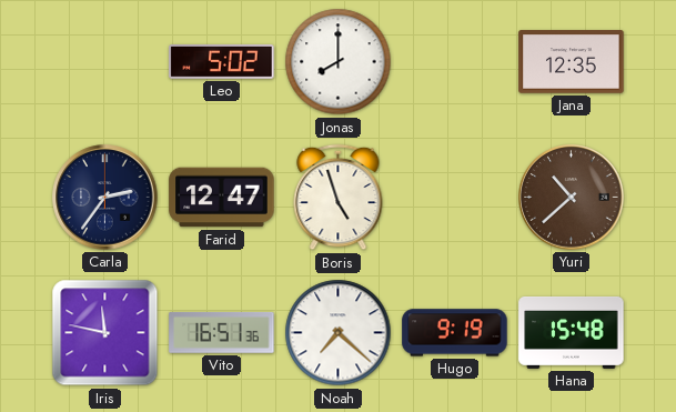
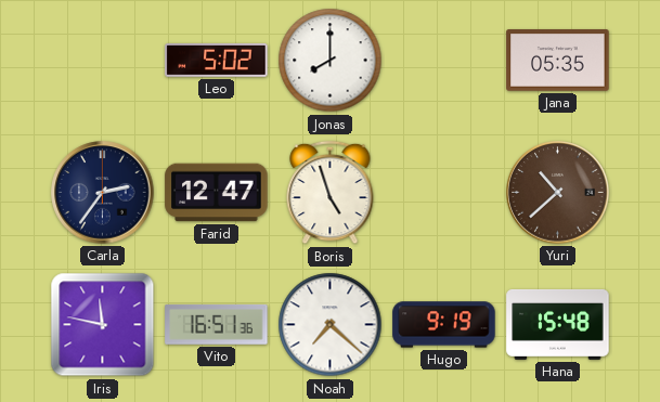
Jana: 12:35 -> 05:35 (558, 61)
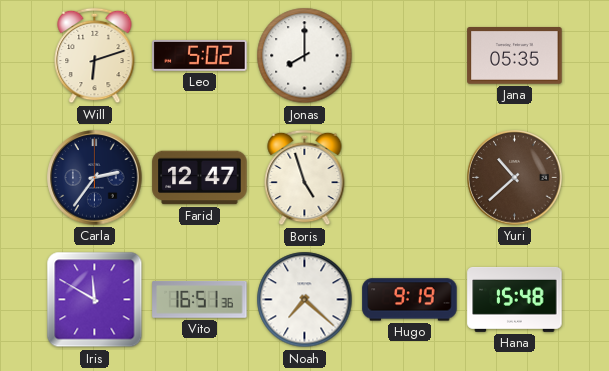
Will: none -> 6:12 (95, 56)
Iris: 11:47 -> 11:50 (95, 300)
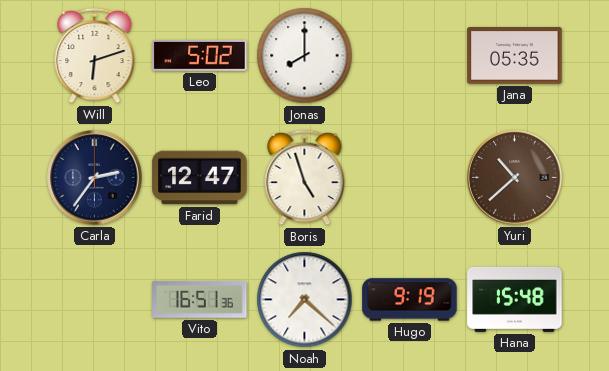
Iris: 11:50 -> none (95, 300)
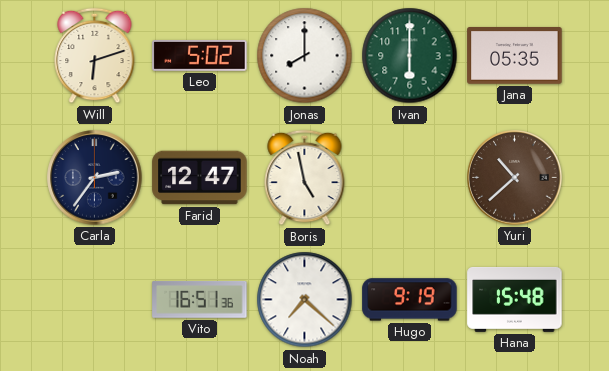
Ivan: none -> 6:00 (410, 56)
Boris: 4:57 -> 4:58 (305, 178)
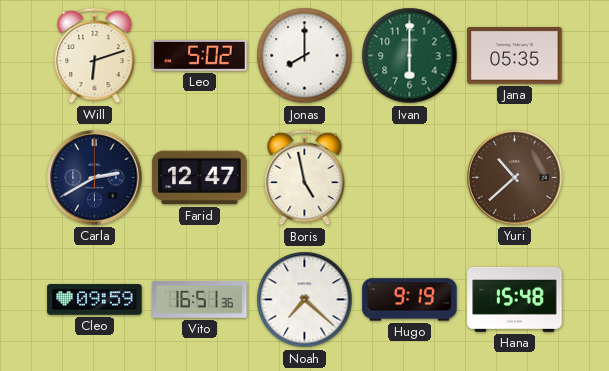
Carla: 2:36 -> 2:40 (95, 178)
Cleo: none -> 09:59 (95, 300)
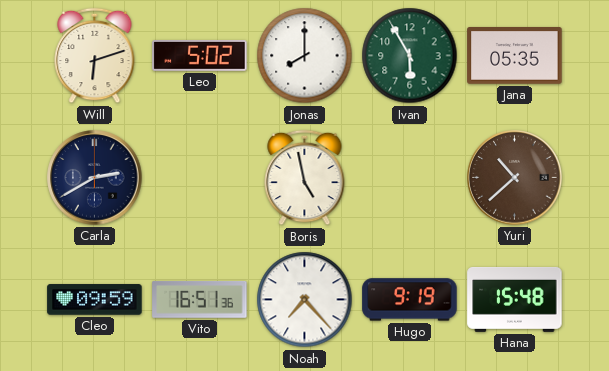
Ivan: 6:00 -> 5:55 (410, 56)
Farid: 12:47 -> none (200, 178)
Noah: 7:22 -> 7:23 (305, 300)
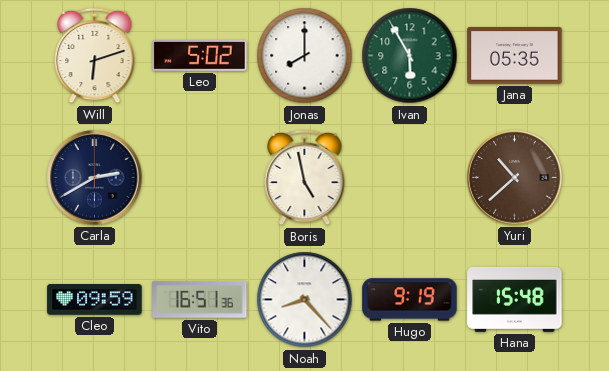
Noah: 7:23 -> 8:23 (305, 300)
